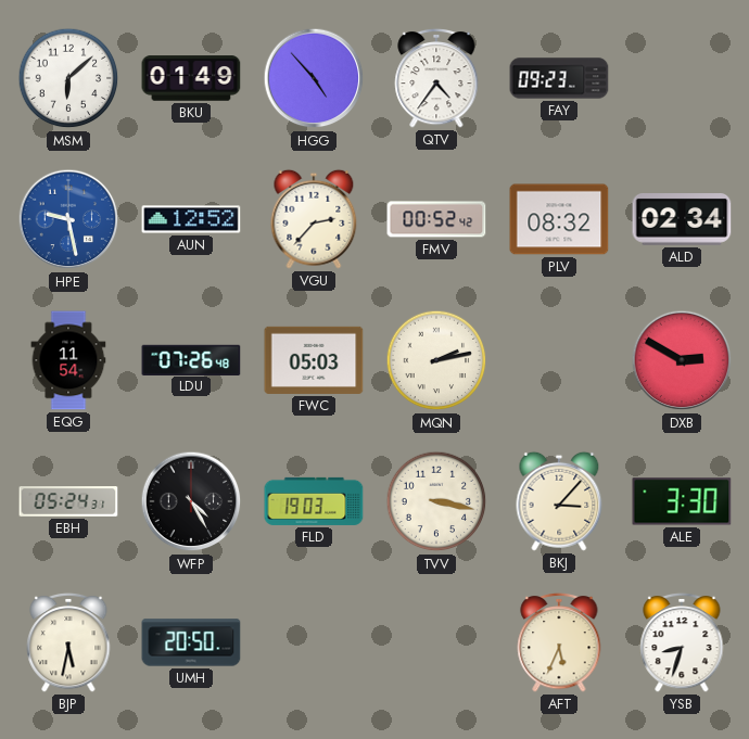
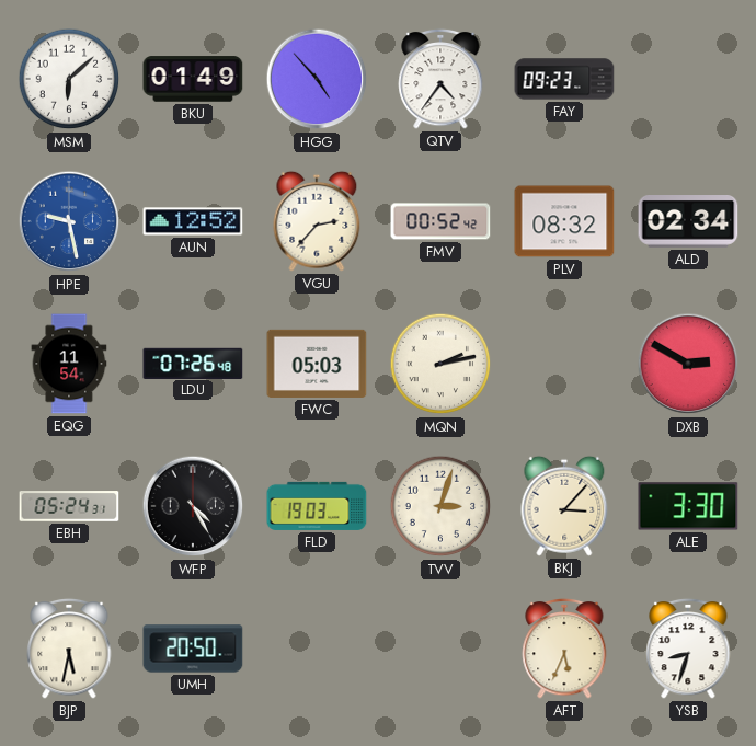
TVV: 3:17 -> 3:03 (440, 506)
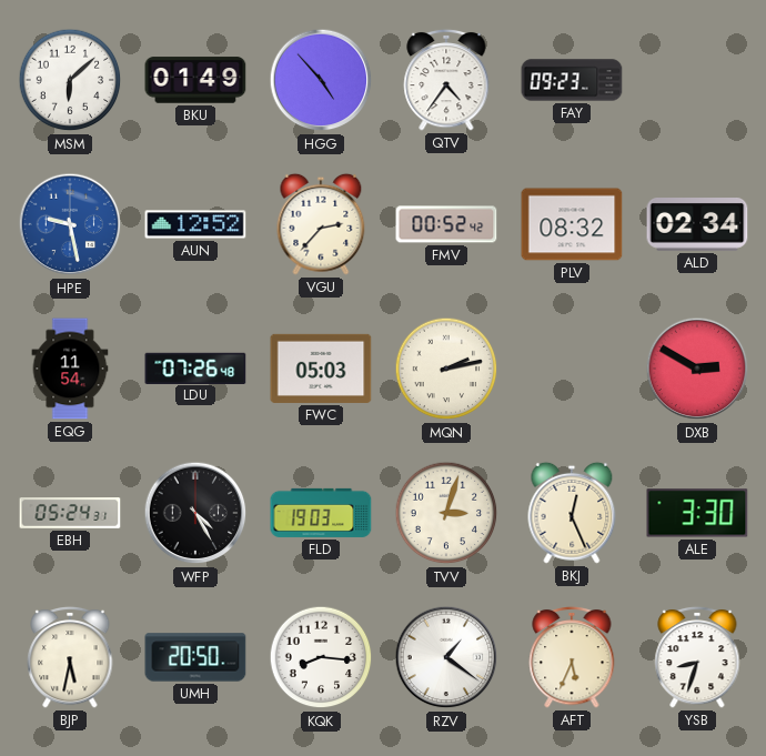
BKJ: 3:07 -> 12:26 (572, 513)
KQK: none -> 8:16 (321, 657)
RZV: none -> 1:21 (446, 657)
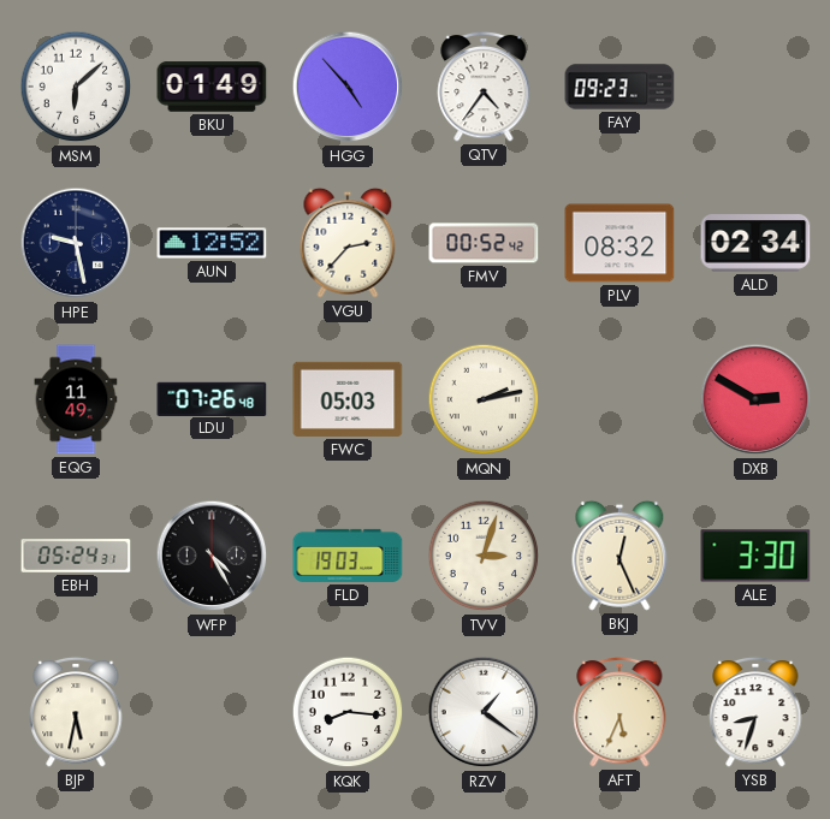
HPE dial: blue -> navy (76, 243)
EQG: 11:54 -> 11:49 (76, 399)
UMH: 20:50 -> none (195, 657)
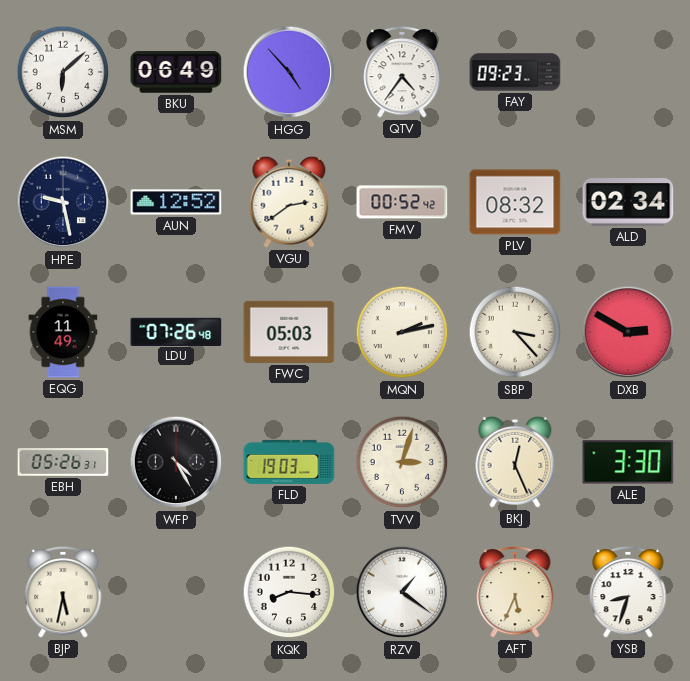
BKU: 01:49 -> 06:49 (176, 72)
VGU: 2:37 -> 2:39 (289, 202)
SBP: none -> 3:23 (515, 332)
EBH: 05:24 -> 05:26 (63, 462)
